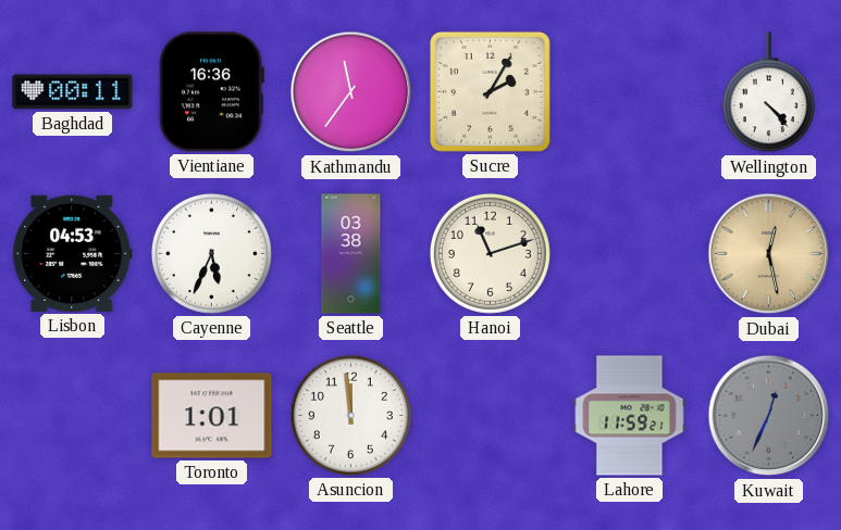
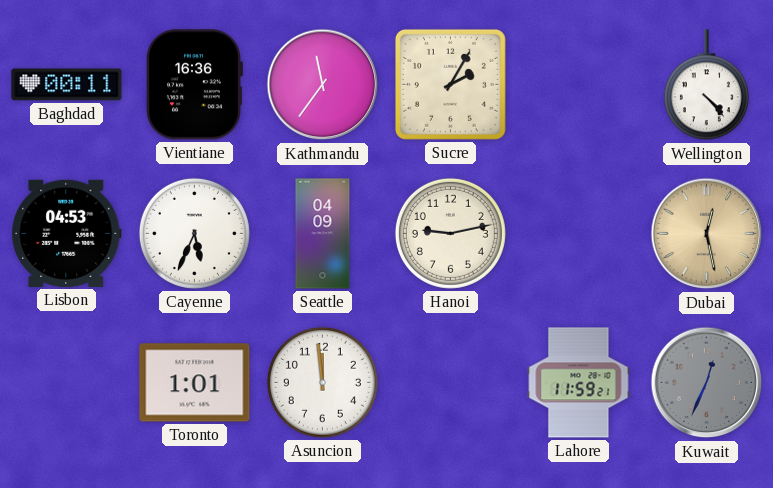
Seattle: 03:38 -> 04:09 (323, 234)
Hanoi: 11:12 -> 9:13 (450, 233)
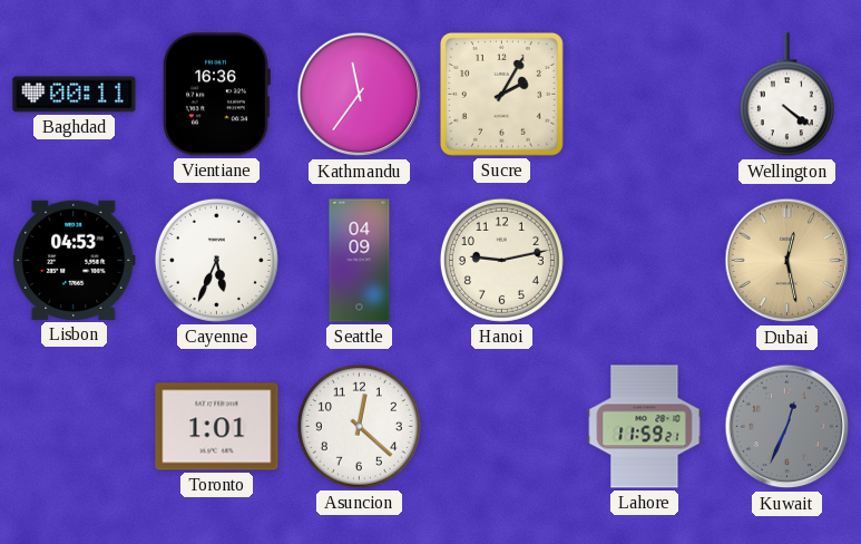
Wellington: 4:23 -> 4:21 (786, 95)
Asuncion: 11:59 -> 12:22 (359, 426)
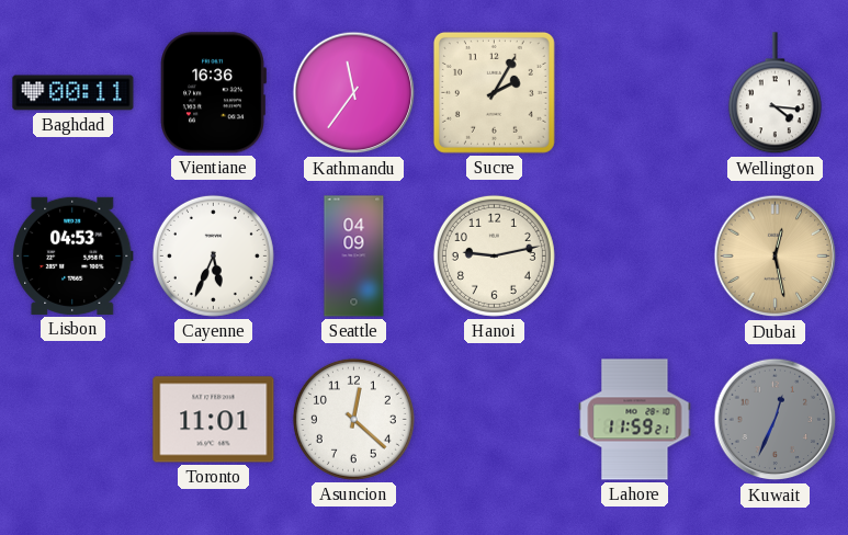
Wellington: 4:21 -> 4:16 (774, 93)
Toronto: 1:01 -> 11:01 (214, 420)
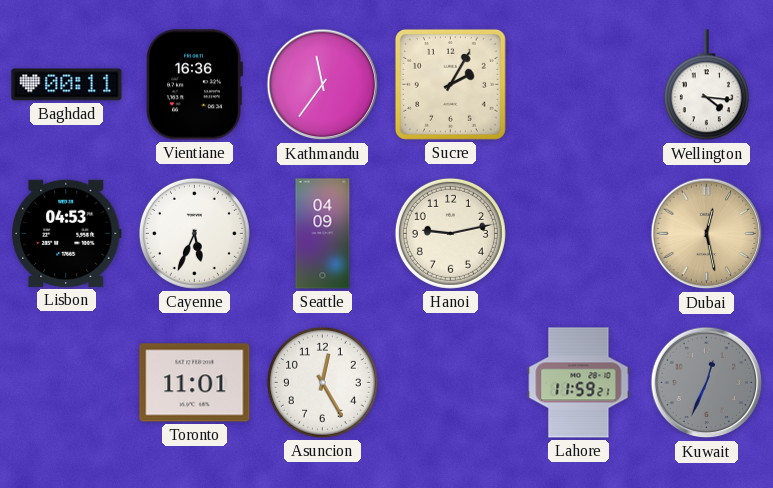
Asuncion: 12:22 -> 12:25 (322, 382)
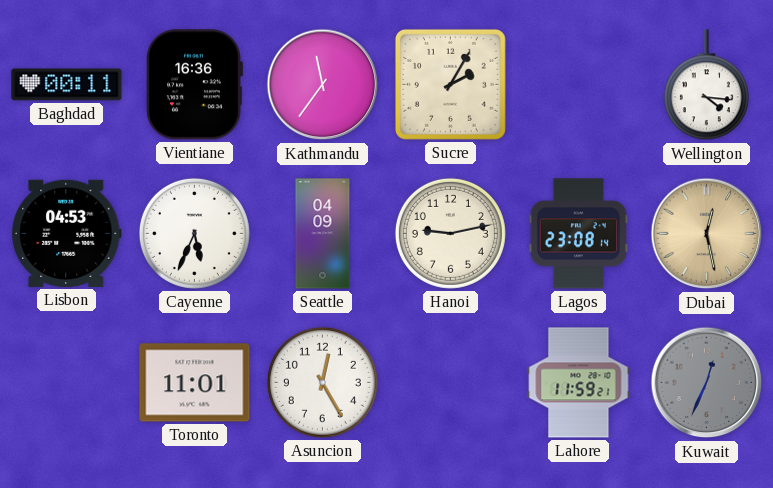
Lagos: none -> 23:08 (578, 234)
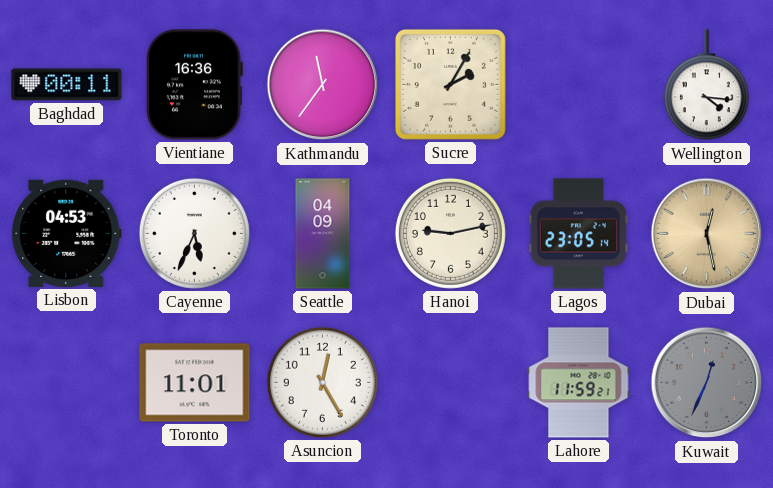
Lagos: 23:08 -> 23:05 (578, 234)
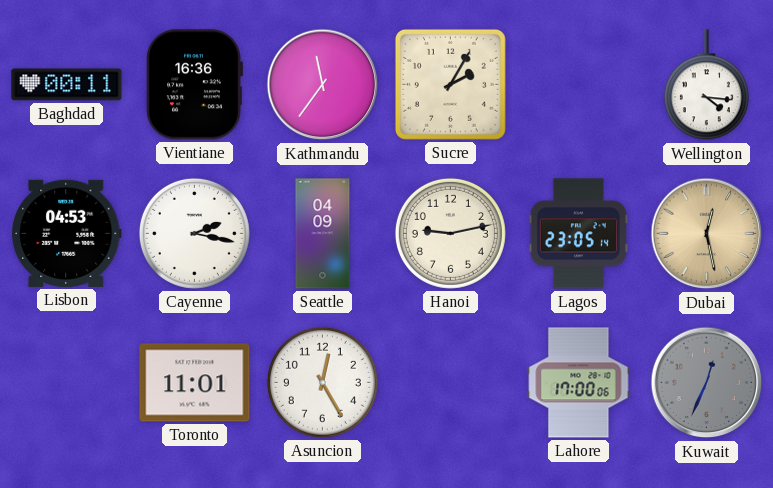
Cayenne: 5:34 -> 2:17 (194, 233)
Lahore: 11:59 -> 17:00 (579, 383)
